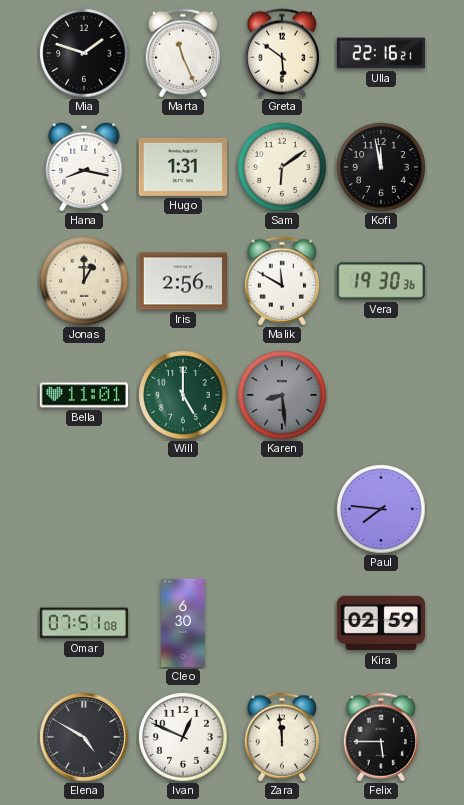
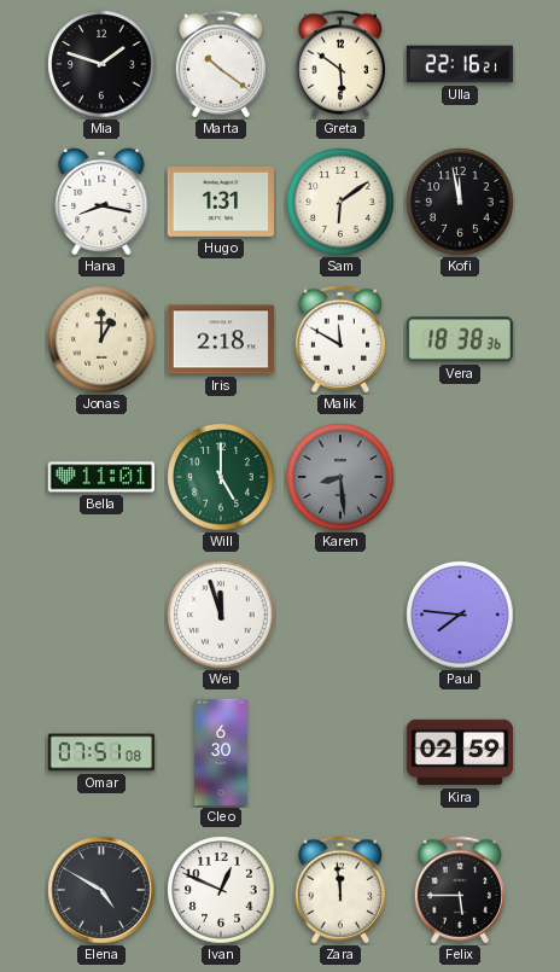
Marta: 11:26 -> 10:21 (220, 64)
Iris: 2:56 -> 2:18 (220, 339)
Vera: 19:30 -> 18:38 (460, 339)
Wei: none -> 11:57 (221, 615)
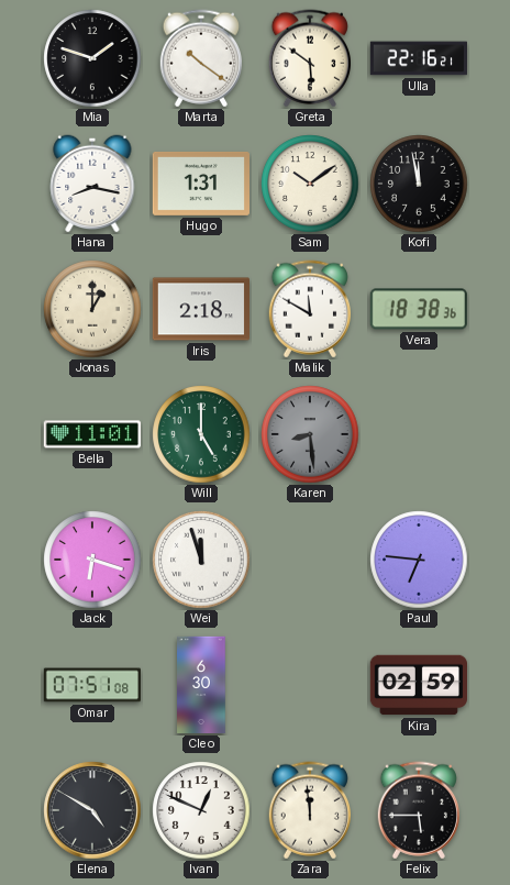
Sam: 6:09 -> 10:09 (310, 184)
Jack: none -> 6:18 (92, 560)
Paul: 7:46 -> 6:46 (419, 560)
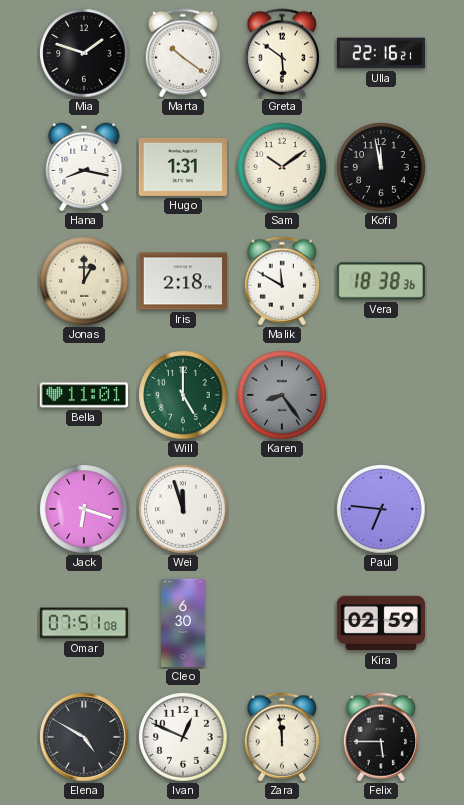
Karen: 8:29 -> 8:24 (282, 395)
